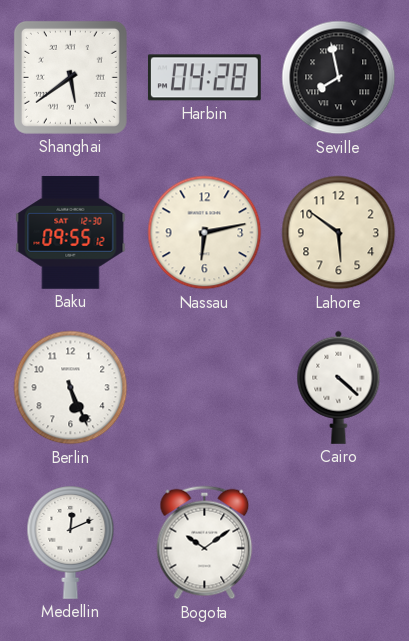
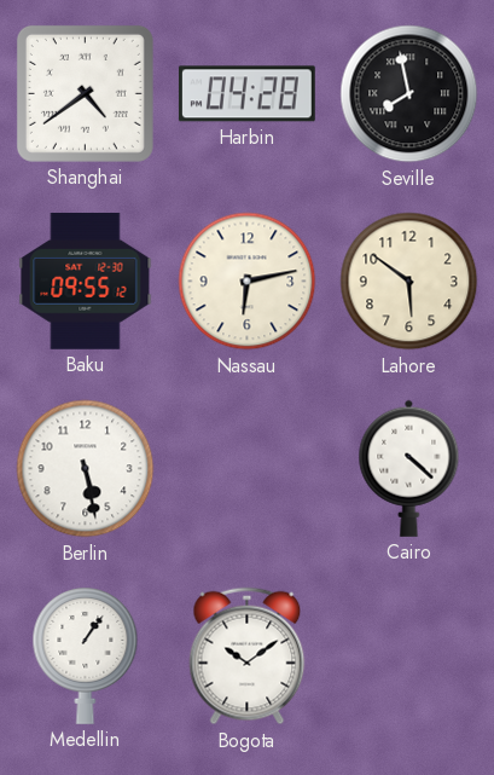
Shanghai: 5:39 -> 4:39 (85, 93)
Berlin: 5:26 -> 5:28 (86, 469)
Medellin: 12:11 -> 1:06 (86, 655)
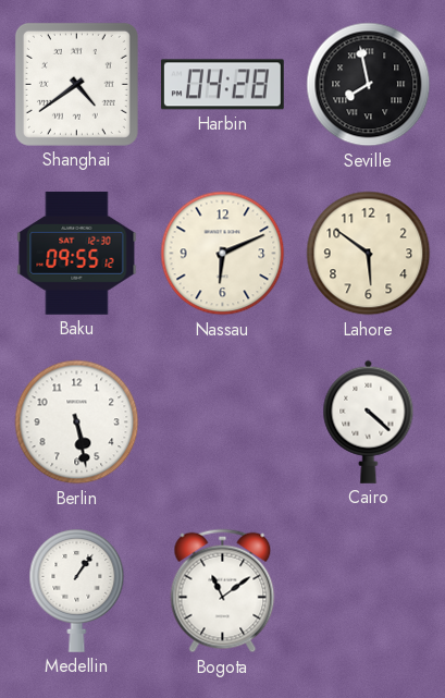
Nassau: 6:13 -> 6:11 (223, 254)
Bogota: 10:09 -> 11:09 (223, 591)
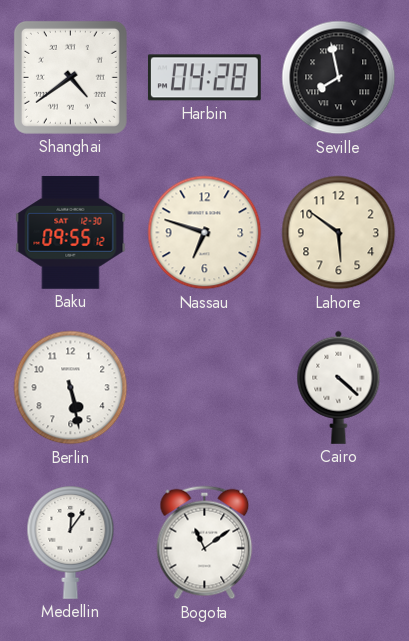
Nassau: 6:11 -> 6:48 (205, 233)
Medellin: 1:06 -> 12:06 (71, 542)
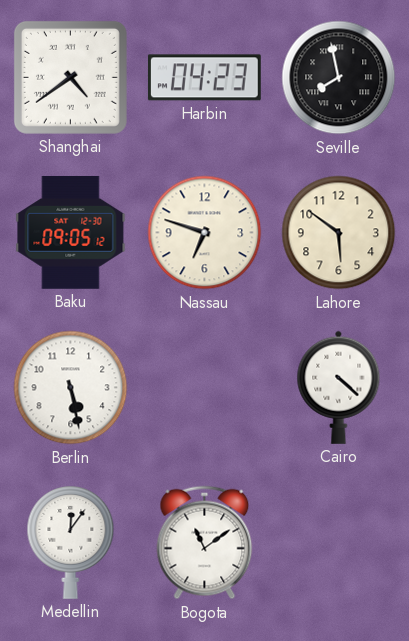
Harbin: 04:28 -> 04:23 (204, 78)
Baku: 09:55 -> 09:05 (71, 232)
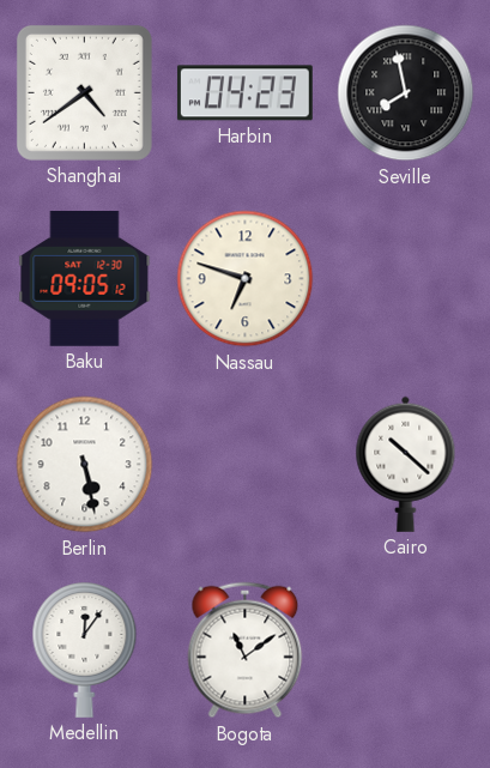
Lahore: 5:51 -> none (339, 233)
Cairo: 4:22 -> 10:22 (406, 464)
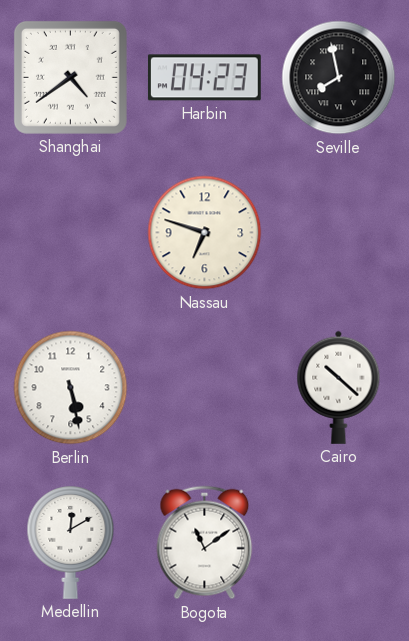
Baku: 09:05 -> none (85, 278)
Medellin: 12:06 -> 12:10 (71, 542)
